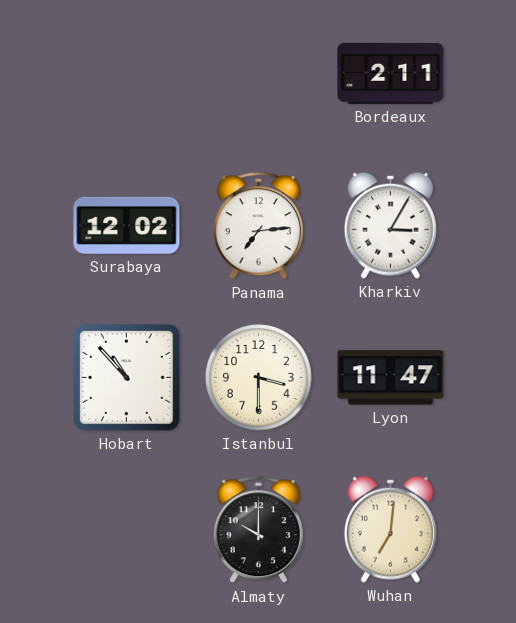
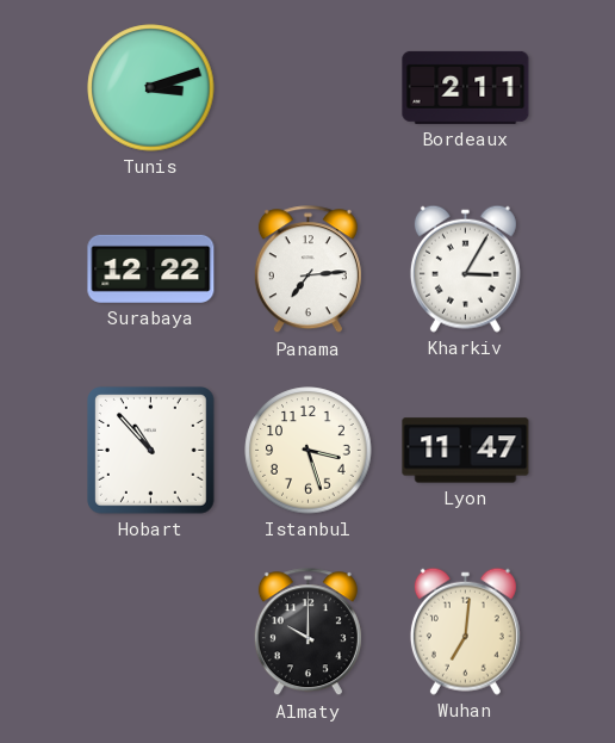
Tunis: none -> 3:12 (151, 88)
Surabaya: 12:02 -> 12:22 (151, 268)
Istanbul: 3:30 -> 3:27 (309, 451)
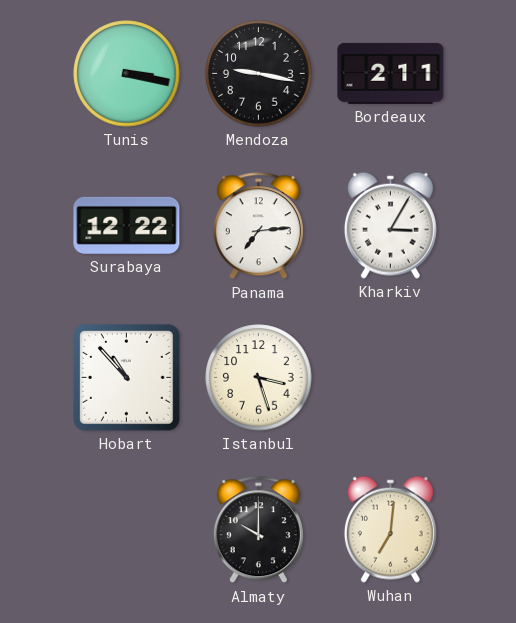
Tunis: 3:12 -> 3:17 (127, 74)
Mendoza: none -> 9:17 (259, 74)
Lyon: 11:47 -> none (466, 451)
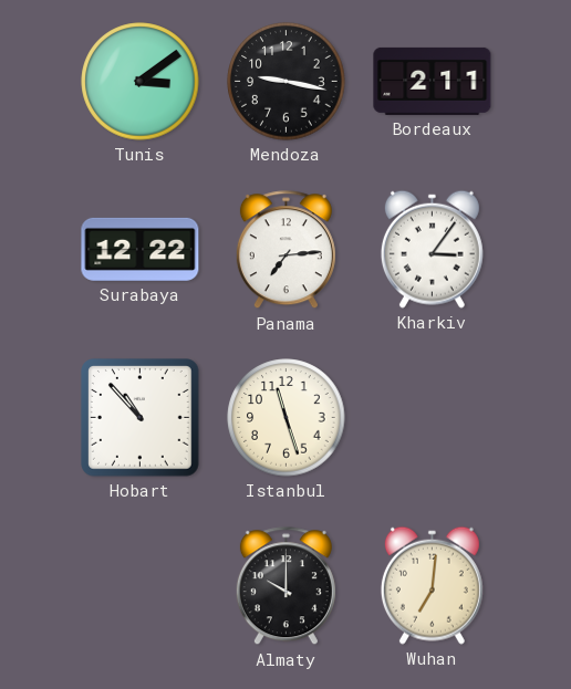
Tunis: 3:17 -> 3:09 (141, 82)
Kharkiv: 3:05 -> 3:06 (432, 249)
Istanbul: 3:27 -> 11:27 (287, 418)
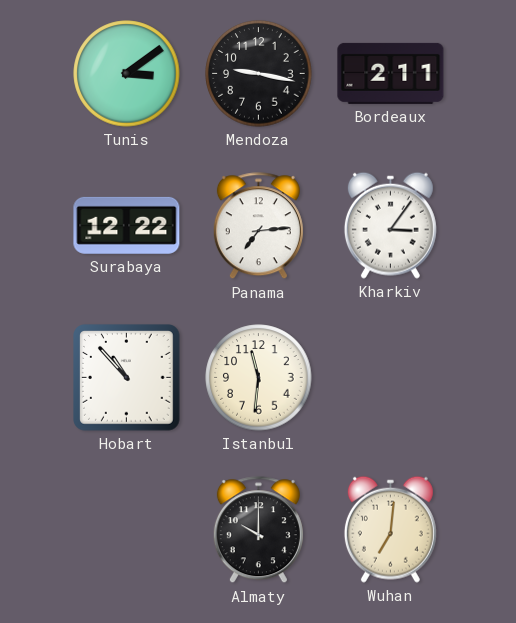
Istanbul: 11:27 -> 11:31 (259, 378)
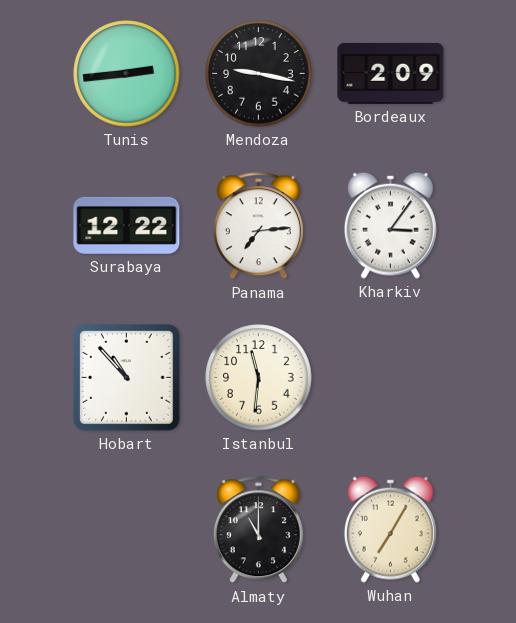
Tunis: 3:09 -> 2:44 (127, 74)
Bordeaux: 2:11 -> 2:09 (391, 73)
Almaty: 10:00 -> 11:00 (258, 530)
Wuhan: 7:01 -> 7:05 (390, 529)
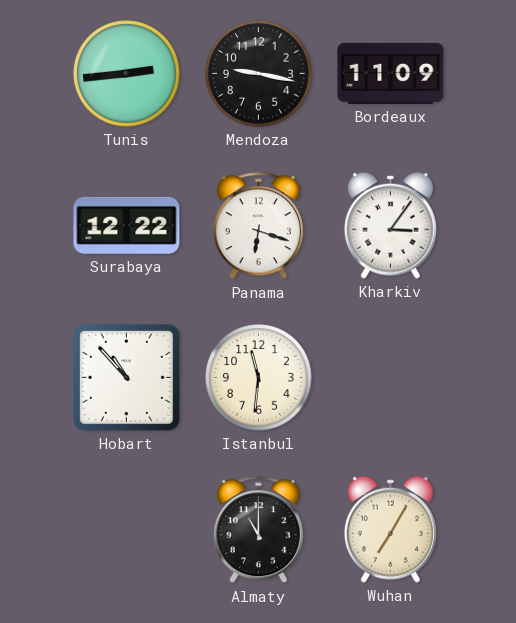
Bordeaux: 2:09 -> 11:09 (391, 73)
Panama: 7:14 -> 6:18 (258, 226)
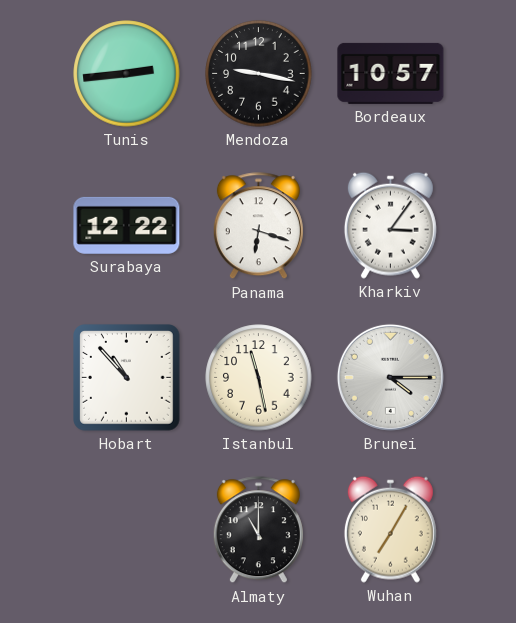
Bordeaux: 11:09 -> 10:57 (391, 73)
Istanbul: 11:31 -> 11:28 (259, 378)
Brunei: none -> 4:15 (390, 377)
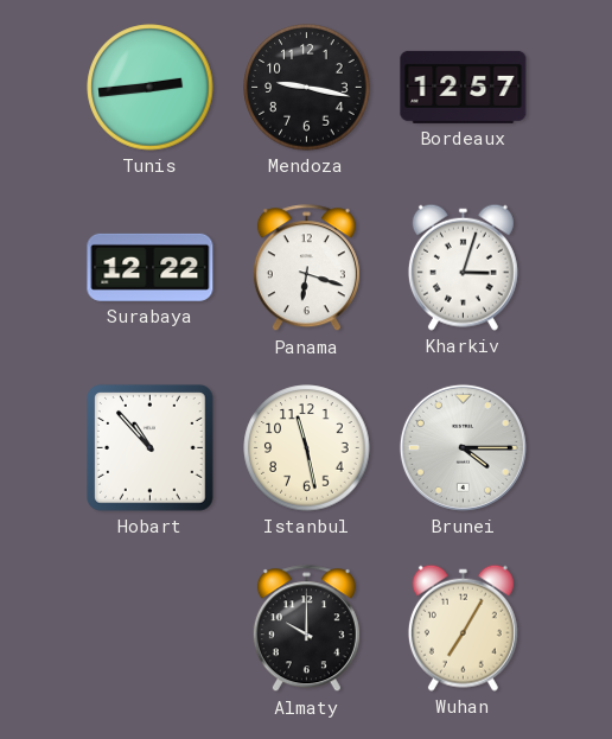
Bordeaux: 10:57 -> 12:57 (464, 87)
Kharkiv: 3:06 -> 3:03 (463, 267)
Almaty: 11:00 -> 10:00 (306, 629)
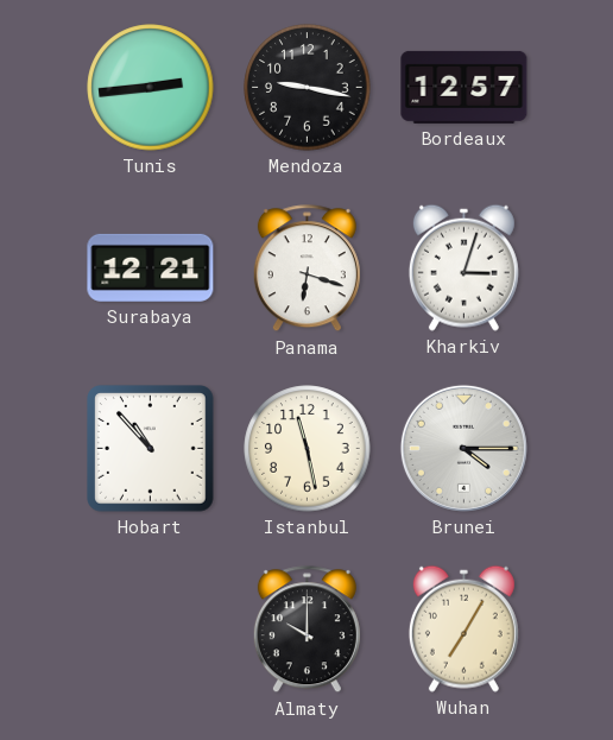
Surabaya: 12:22 -> 12:21 (151, 267)
